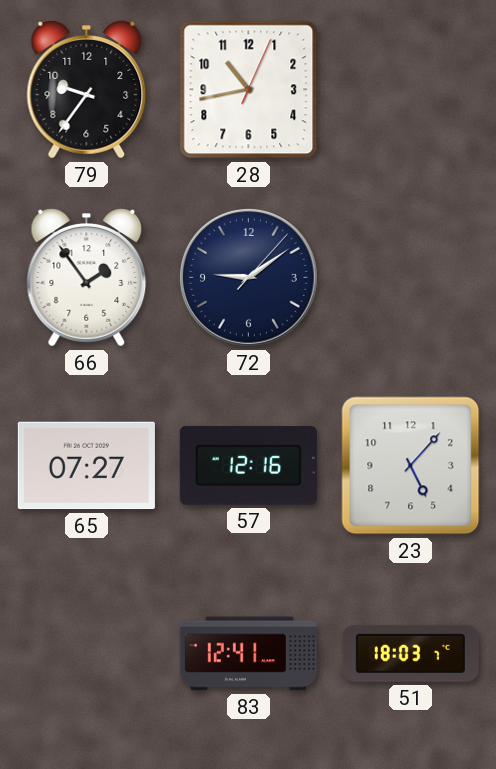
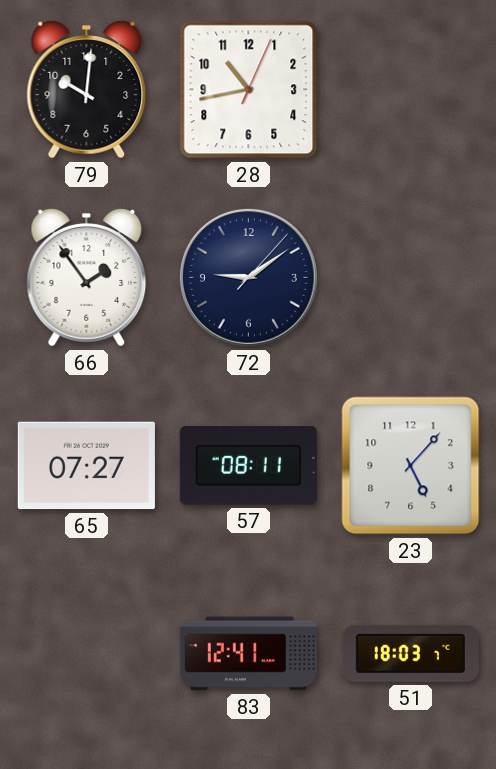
79: 9:36 -> 10:01 (87, 90)
57: 12:16 -> 08:11 (248, 466)
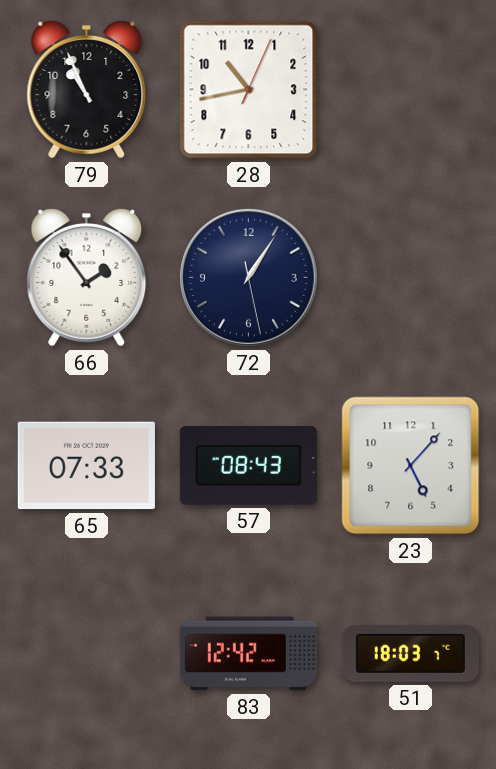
79: 10:01 -> 10:56 (87, 90)
72: 9:09 -> 1:05 (248, 277)
65: 07:27 -> 07:33 (86, 466)
57: 08:11 -> 08:43 (248, 466)
83: 12:41 -> 12:42 (248, 654)
